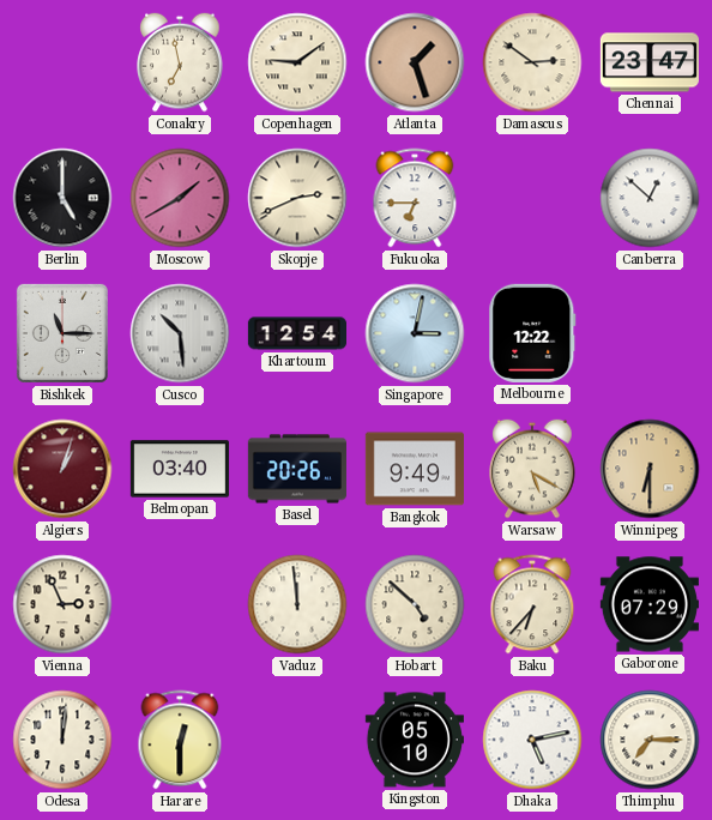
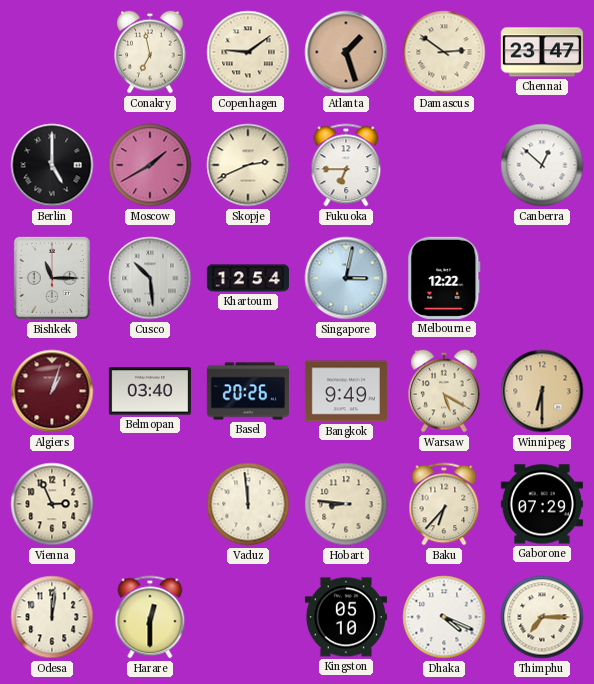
Hobart: 4:52 -> 8:46 (346, 504)
Dhaka: 5:13 -> 4:19 (444, 617)
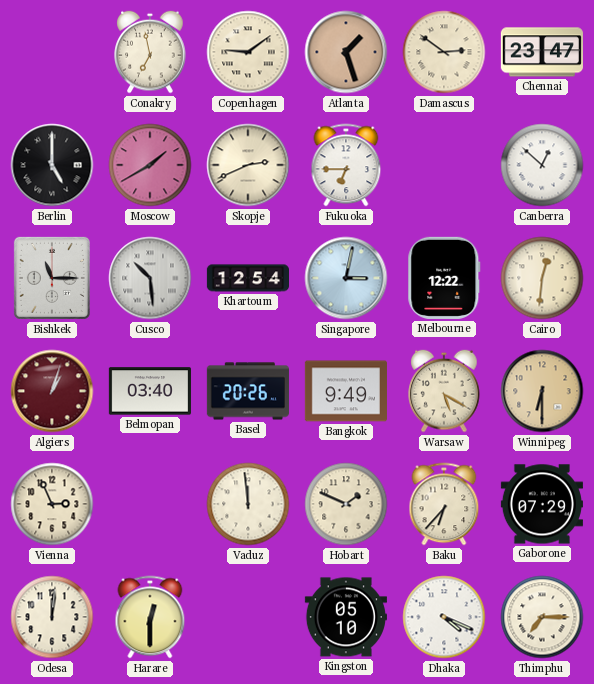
Cairo: none -> 12:31 (542, 278)
Hobart: 8:46 -> 1:49 (346, 504)
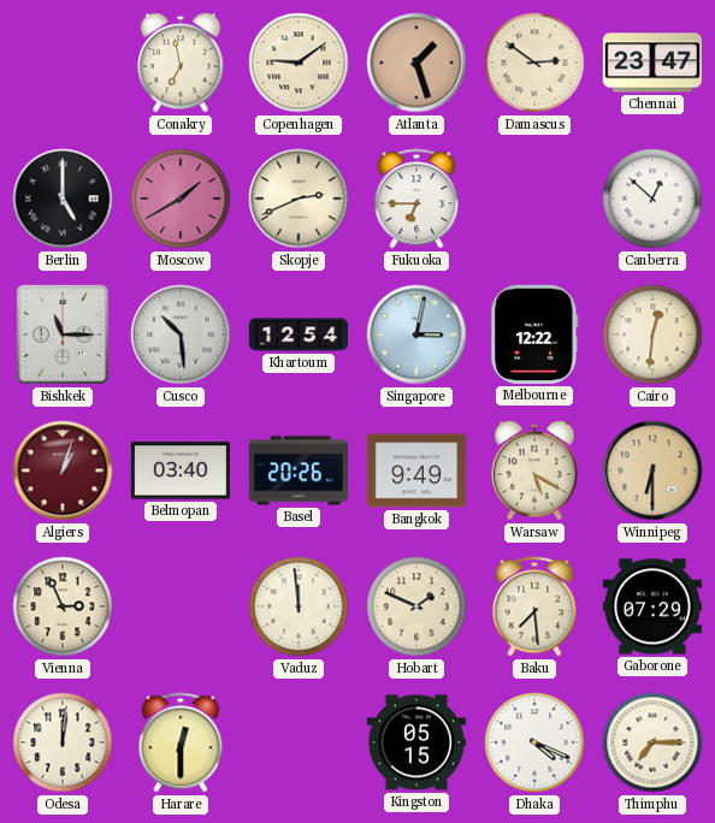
Baku: 6:37 -> 7:29 (534, 606)
Kingston: 05:10 -> 05:15 (416, 742)
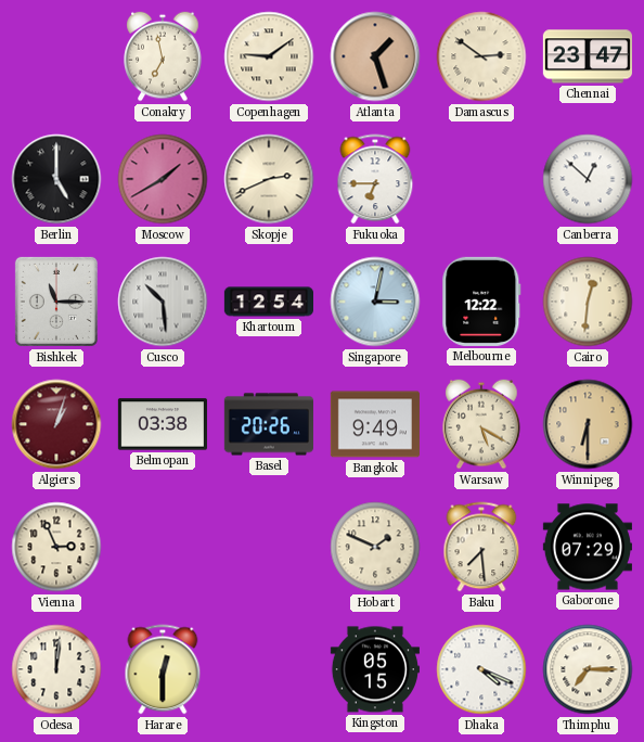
Belmopan: 03:40 -> 03:38 (163, 424)
Vaduz: 11:59 -> none (299, 606)
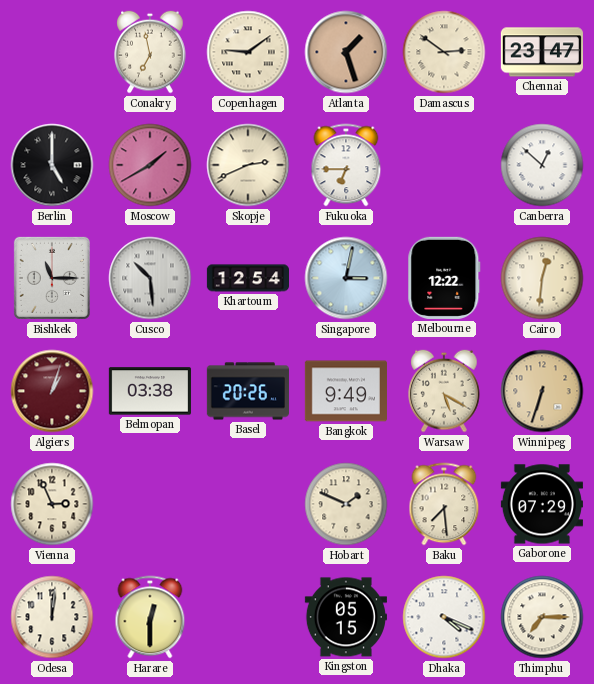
Winnipeg: 6:30 -> 6:33 (542, 391)
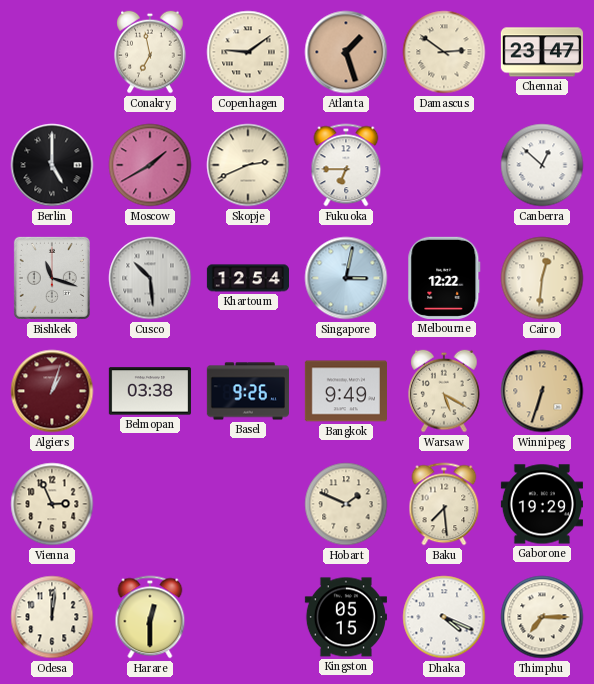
Bishkek: 11:15 -> 11:18 (52, 278)
Basel: 20:26 -> 9:26 (248, 391)
Gaborone: 07:29 -> 19:29 (542, 504)
